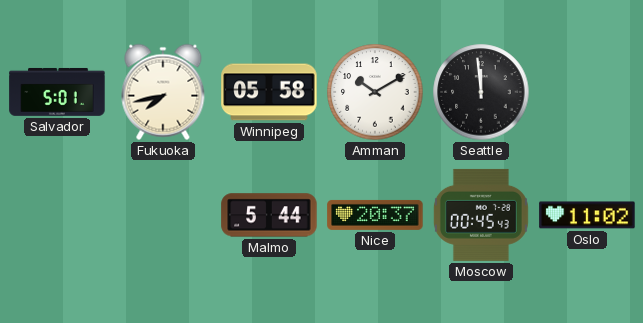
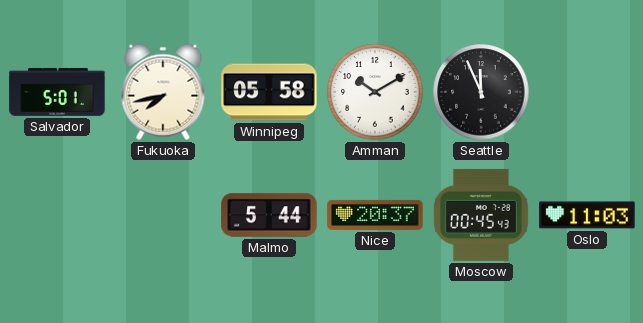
Seattle: 11:59 -> 11:56 (481, 92)
Oslo: 11:02 -> 11:03 (587, 215)
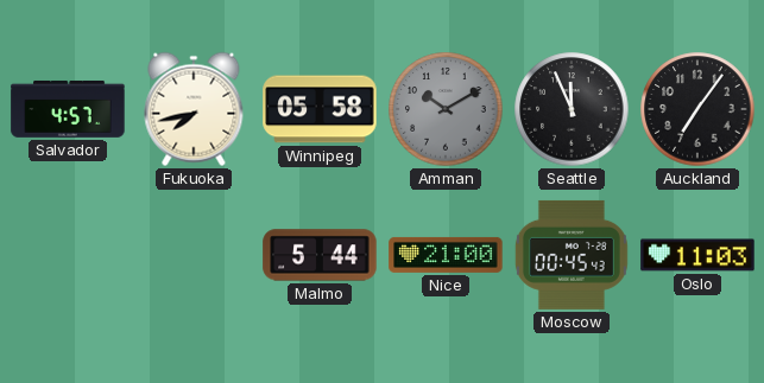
Salvador: 5:01 -> 4:57 (68, 109)
Amman dial: white -> grey (446, 109)
Auckland: none -> 7:06 (697, 109)
Nice: 20:37 -> 21:00 (446, 255)
